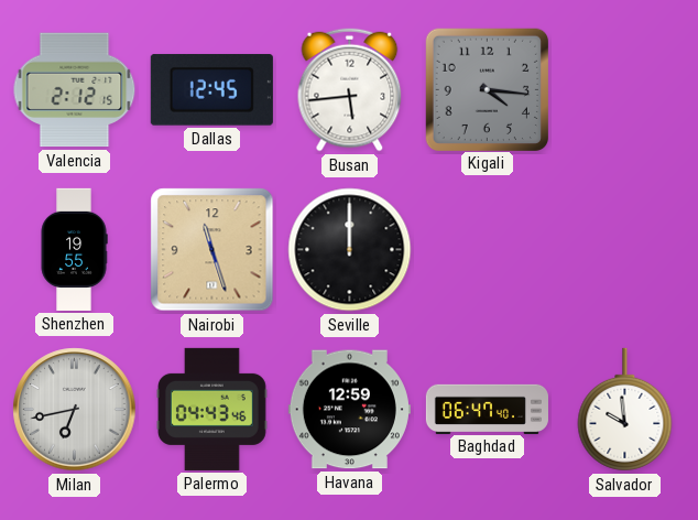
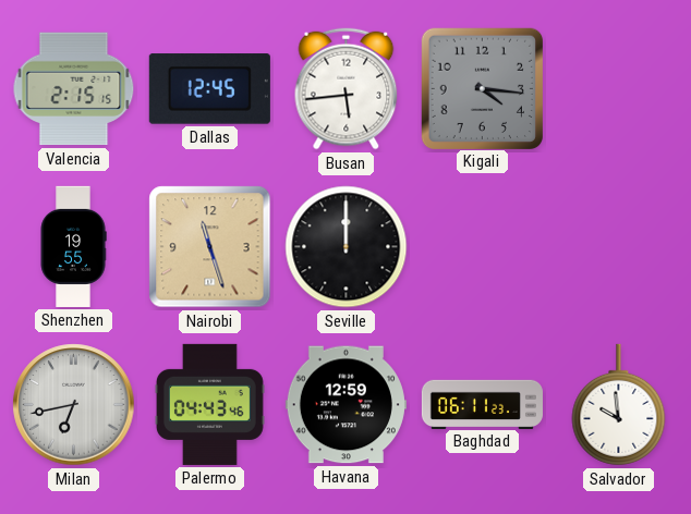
Valencia: 2:12 -> 2:15 (74, 89)
Baghdad: 06:47 -> 06:11 (482, 404)
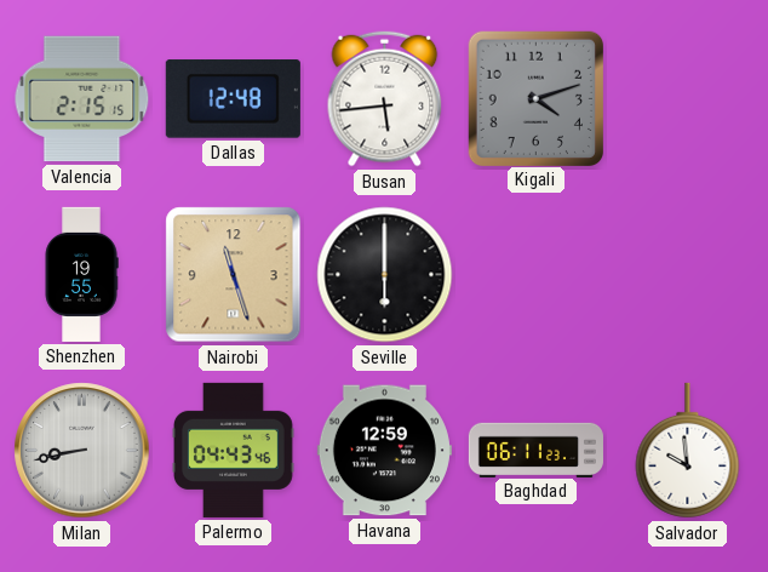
Dallas: 12:45 -> 12:48 (233, 99)
Kigali: 4:16 -> 4:12 (535, 98)
Seville: 12:00 -> 6:00 (385, 275)
Milan: 6:43 -> 8:43 (82, 451)
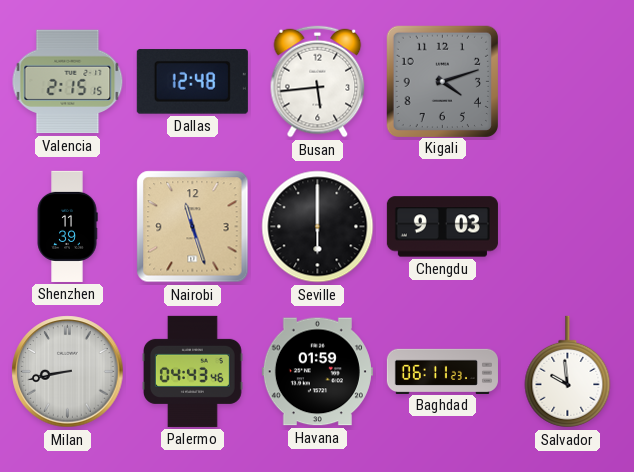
Shenzhen: 19:55 -> 11:39 (67, 226)
Chengdu: none -> 9:03 (442, 227)
Havana: 12:59 -> 01:59 (317, 372)
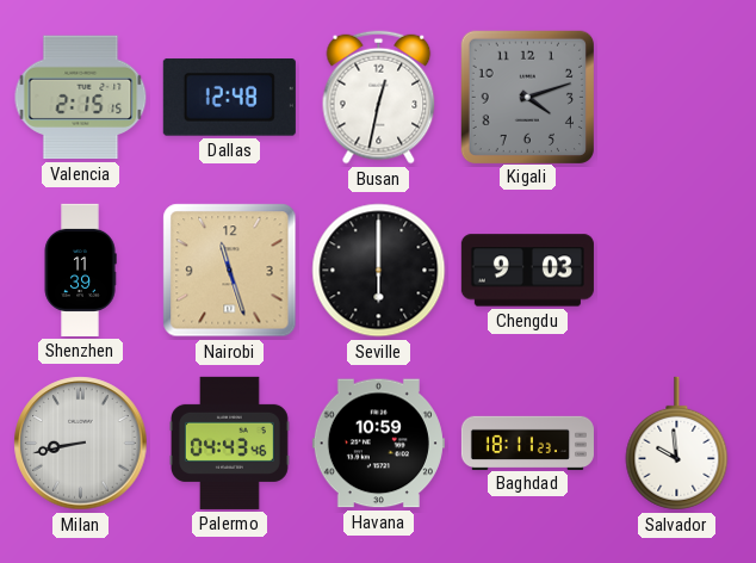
Busan: 5:44 -> 12:32 (379, 98)
Havana: 01:59 -> 10:59 (378, 444)
Baghdad: 06:11 -> 18:11 (527, 443)
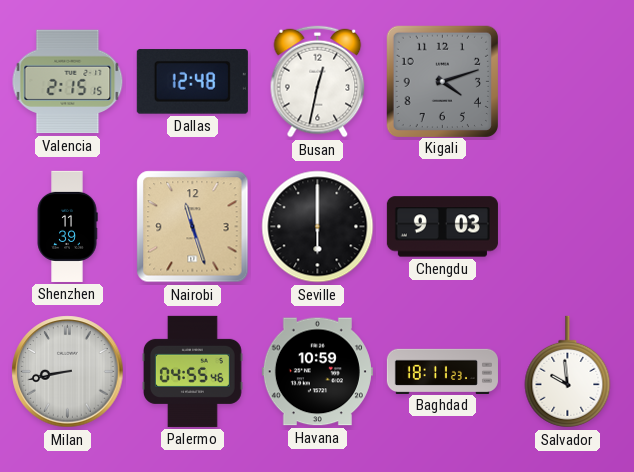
Palermo: 04:43 -> 04:55 (192, 371)
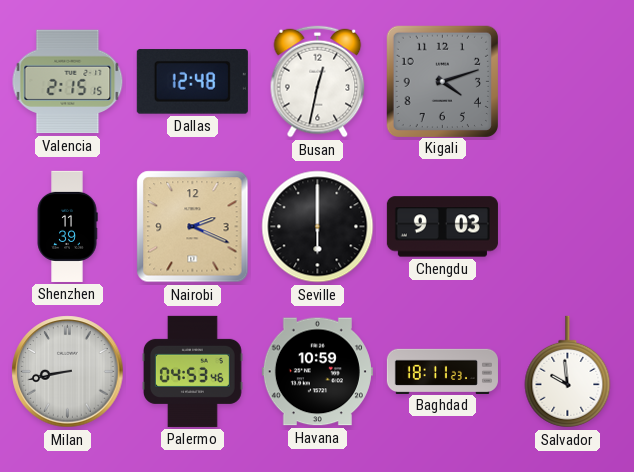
Nairobi: 11:27 -> 2:19 (193, 227)
Palermo: 04:55 -> 04:53 (192, 371)
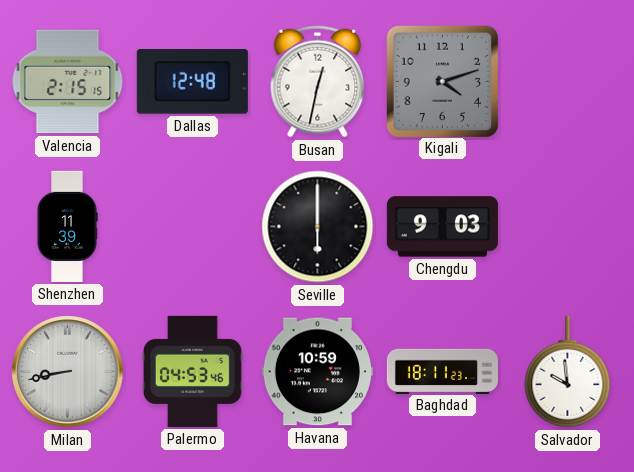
Nairobi: 2:19 -> none (193, 227)
